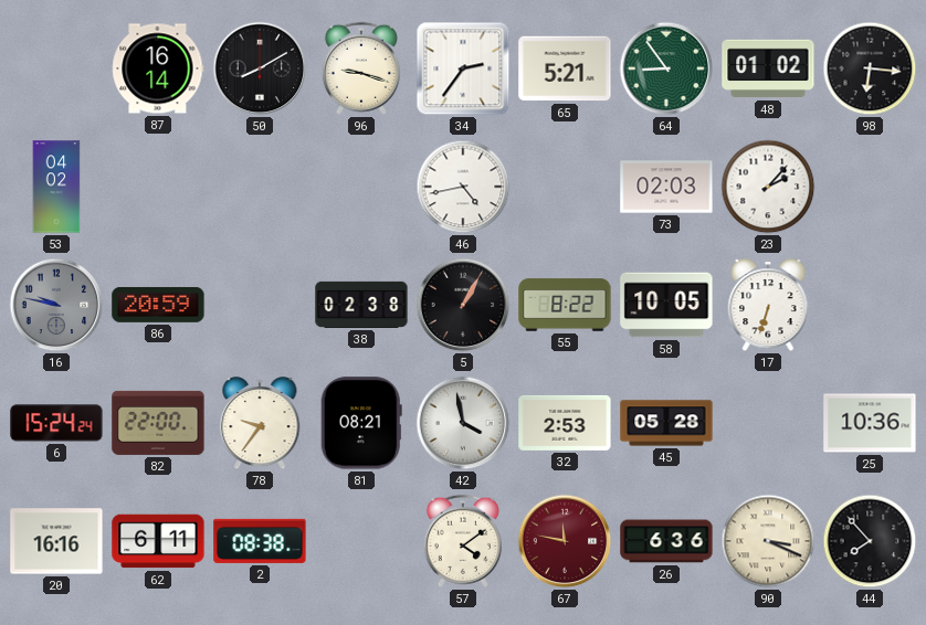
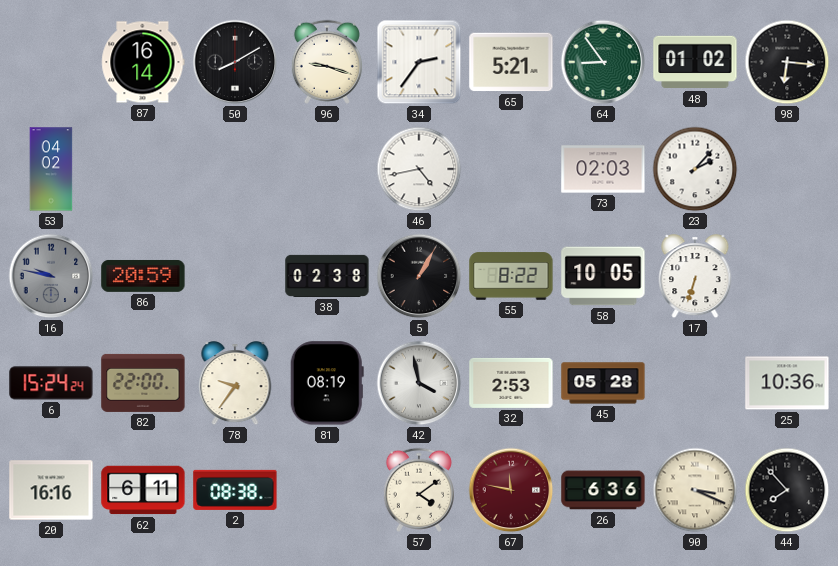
81: 08:21 -> 08:19 (327, 383)
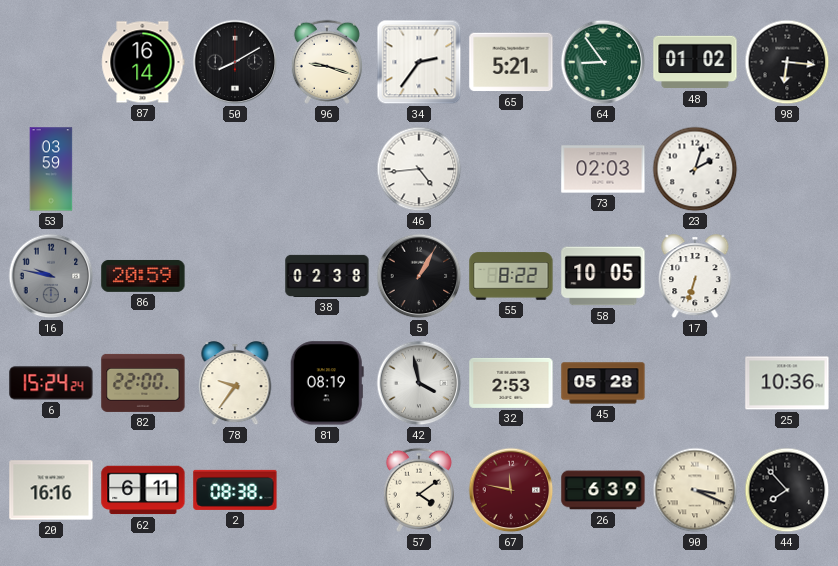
53: 04:02 -> 03:59 (51, 169)
46: 4:43 -> 4:44 (419, 169)
23: 2:07 -> 2:03 (695, 169)
26: 6:36 -> 6:39 (603, 490)
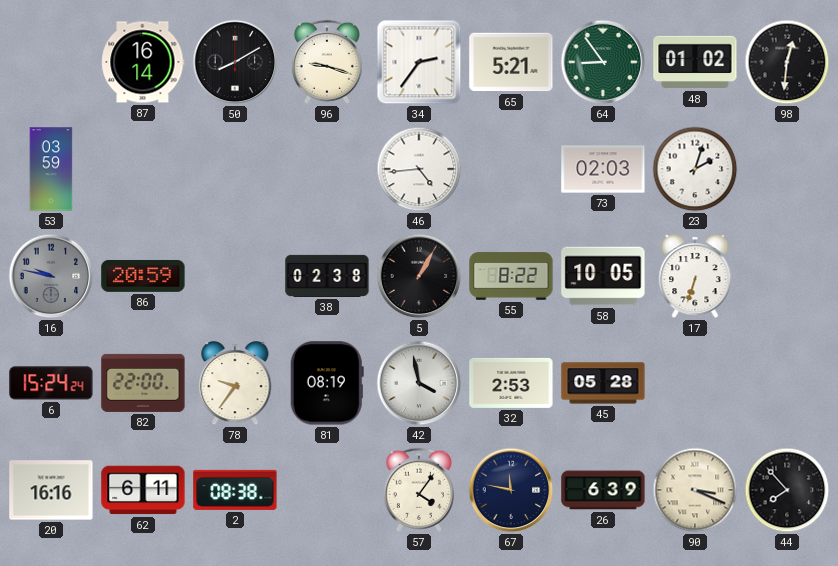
98: 6:16 -> 12:31 (787, 62)
25: 10:36 -> none (787, 383)
57: 4:09 -> 4:06 (419, 490)
67 dial: burgundy -> navy (511, 490)
